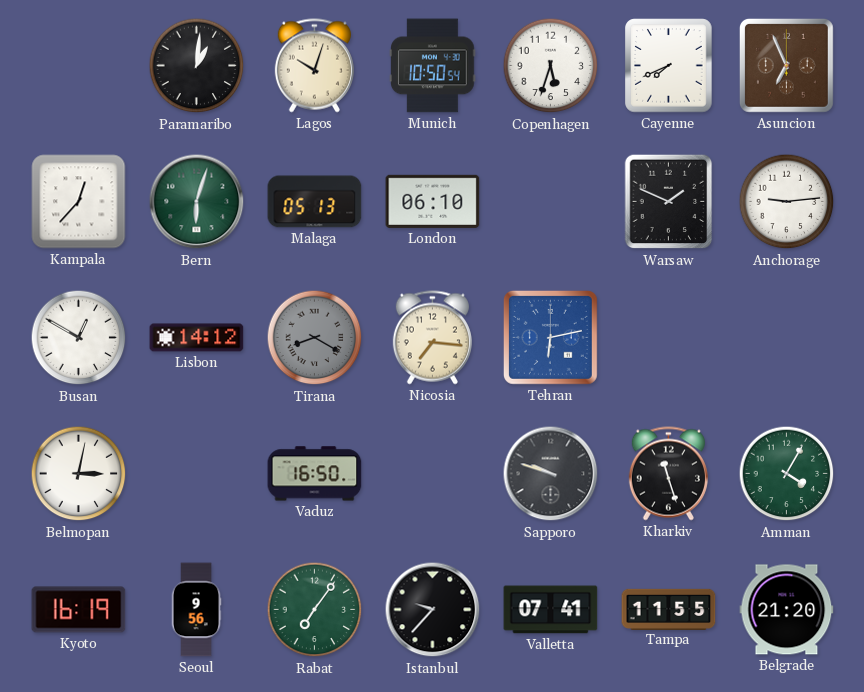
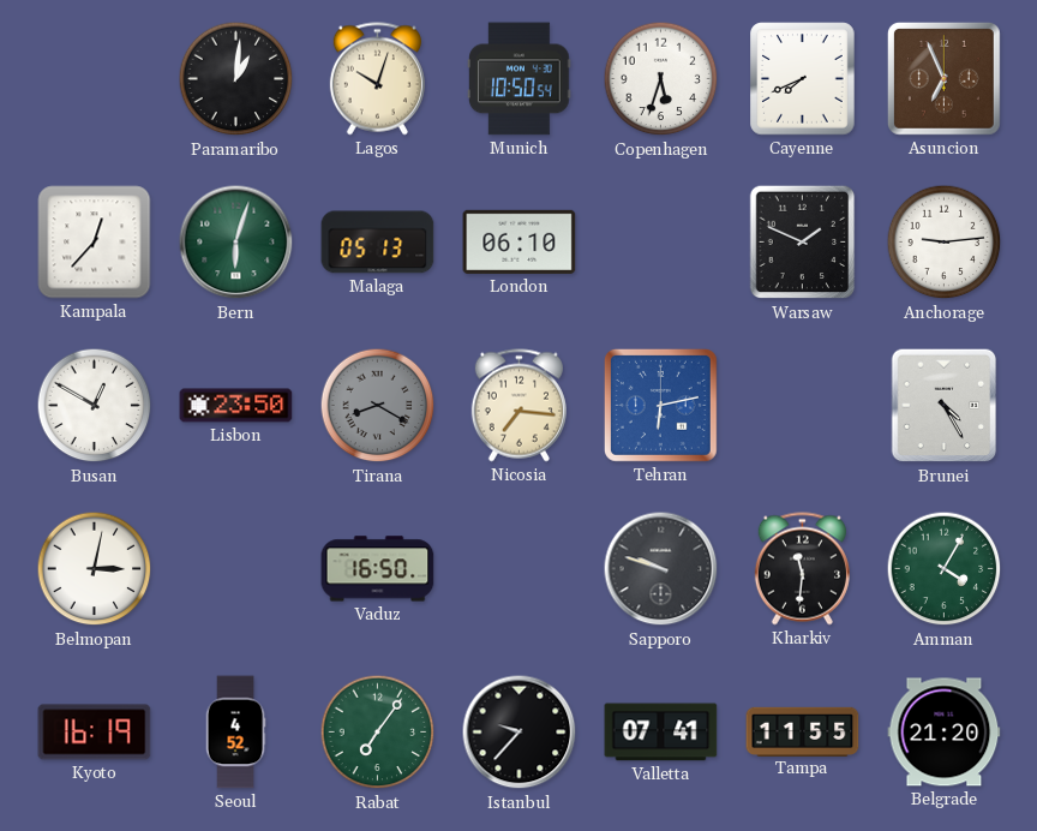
Lisbon: 14:12 -> 23:50 (236, 406)
Brunei: none -> 4:25 (945, 406)
Kharkiv: 11:27 -> 11:31 (802, 569)
Seoul: 9:56 -> 4:52 (235, 733)
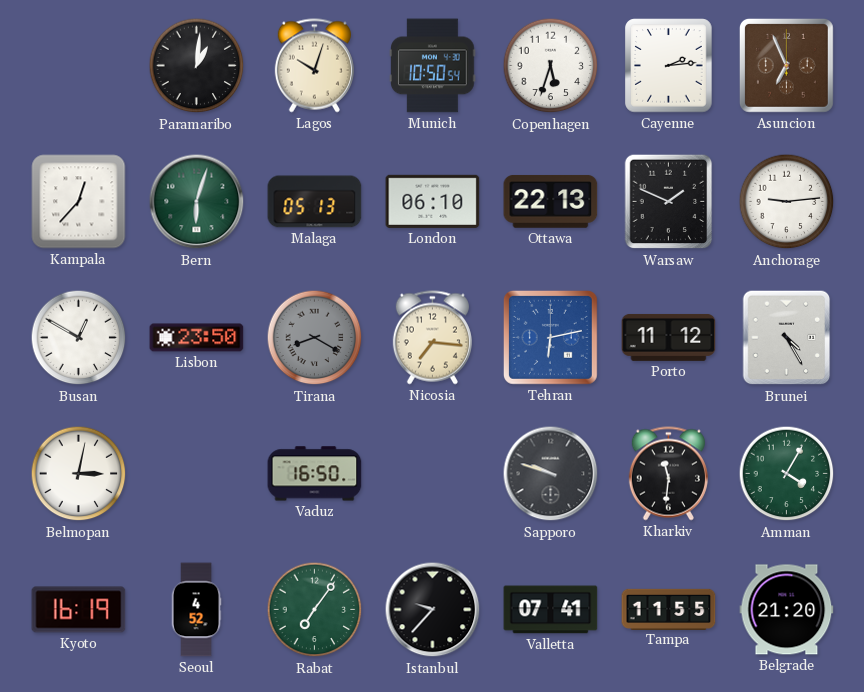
Cayenne: 7:41 -> 2:14 (669, 66)
Ottawa: none -> 22:13 (551, 202)
Porto: none -> 11:12 (669, 337)
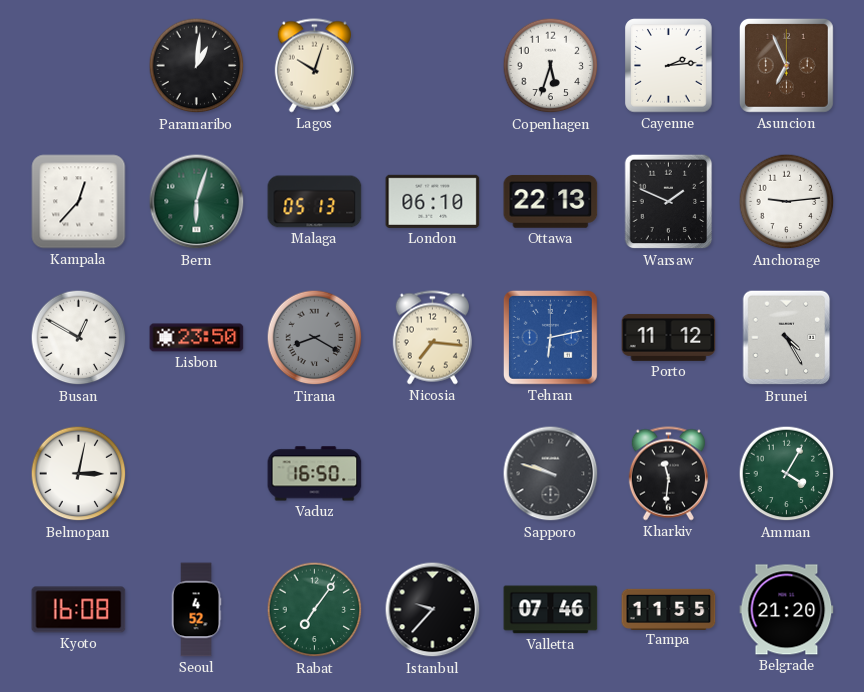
Munich: 10:50 -> none (433, 66)
Kyoto: 16:19 -> 16:08 (79, 610)
Valletta: 07:41 -> 07:46 (551, 610)
